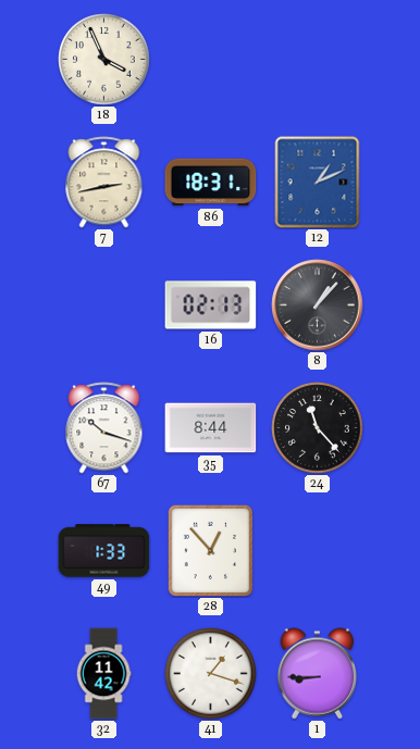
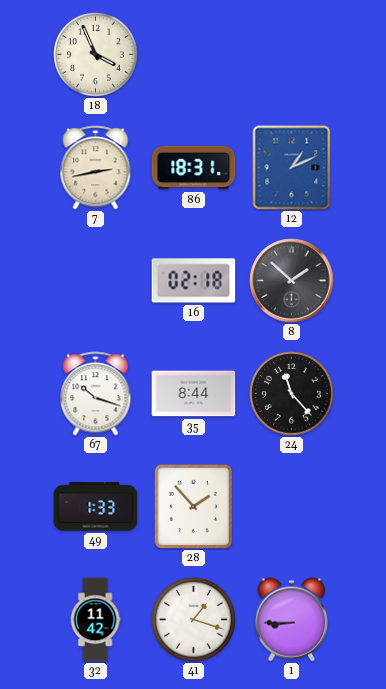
16: 02:13 -> 02:18 (194, 281)
8: 1:07 -> 1:52 (292, 281)
28: 12:53 -> 1:53 (193, 506)
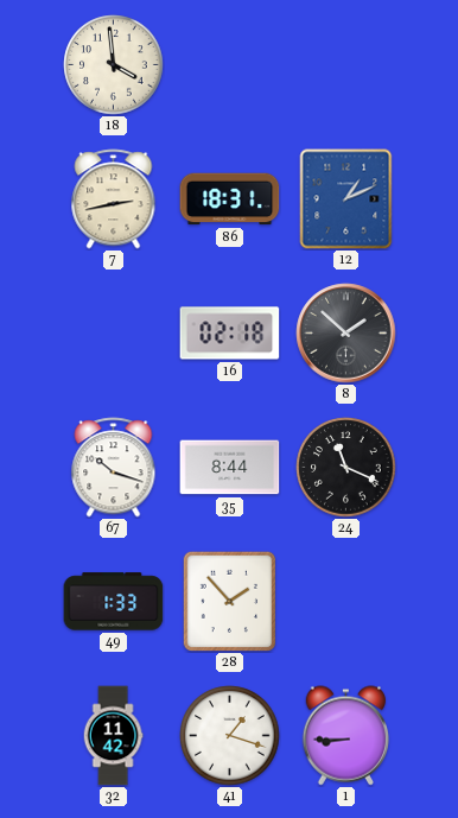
18: 3:56 -> 3:59 (114, 65)
24: 11:23 -> 11:19 (346, 468)
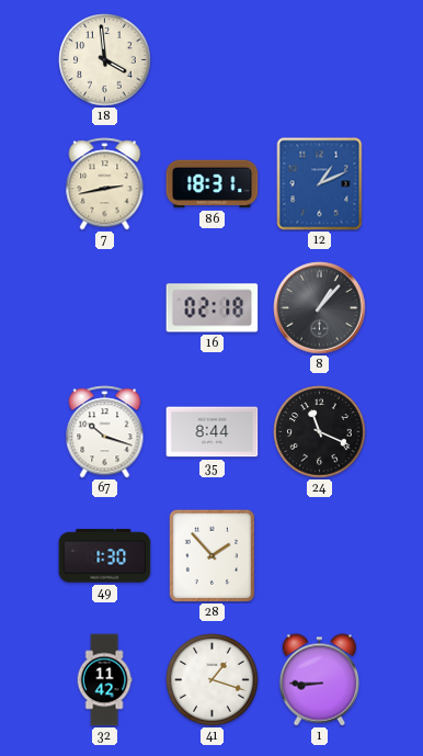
8: 1:52 -> 1:07 (320, 308)
49: 1:33 -> 1:30 (105, 556)
